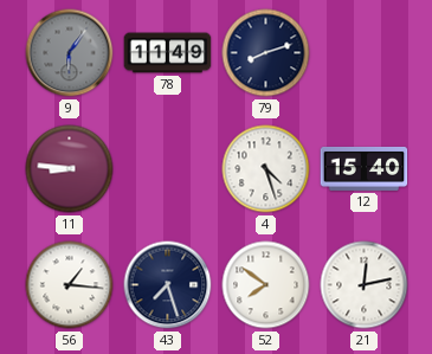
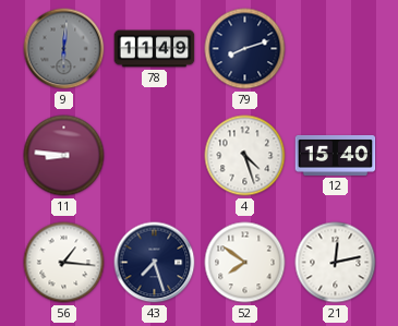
9: 6:06 -> 6:01 (64, 49)
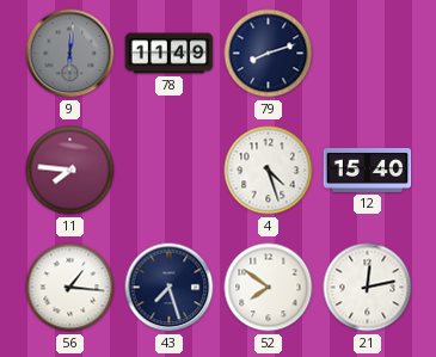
11: 8:46 -> 7:46 (70, 171)
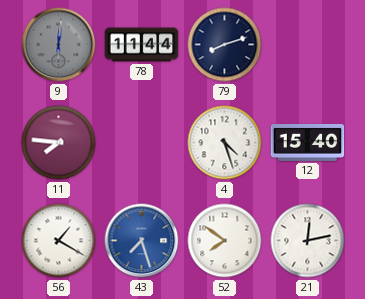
78: 11:49 -> 11:44 (142, 45)
56: 1:16 -> 1:20 (59, 241)
43 dial: navy -> blue (142, 241)
